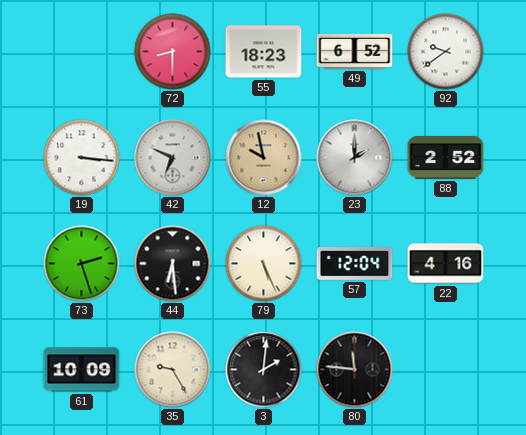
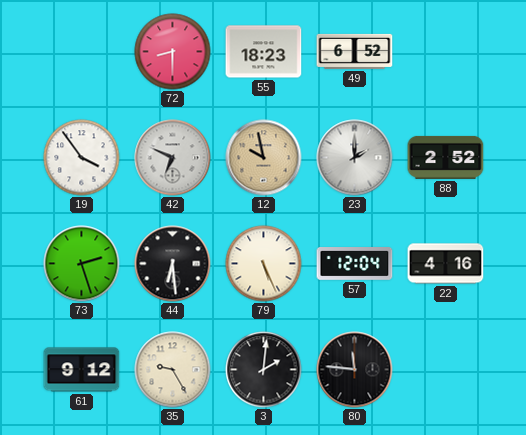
92: 9:39 -> none (446, 52)
19: 3:16 -> 3:54 (82, 158)
61: 10:09 -> 9:12 (82, 370)
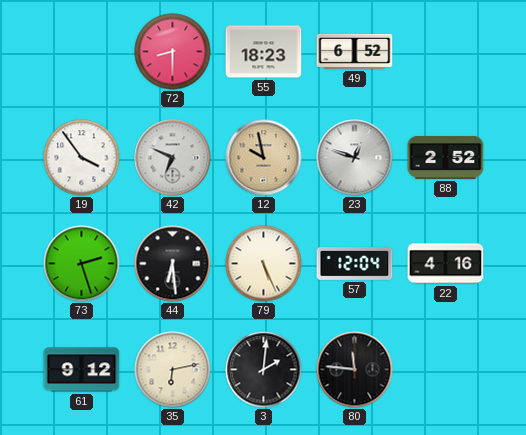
23: 2:00 -> 12:48 (355, 158)
35: 9:25 -> 6:13 (173, 370)
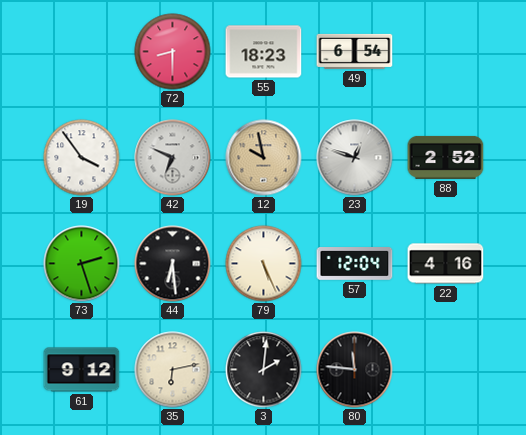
49: 6:52 -> 6:54 (355, 51)
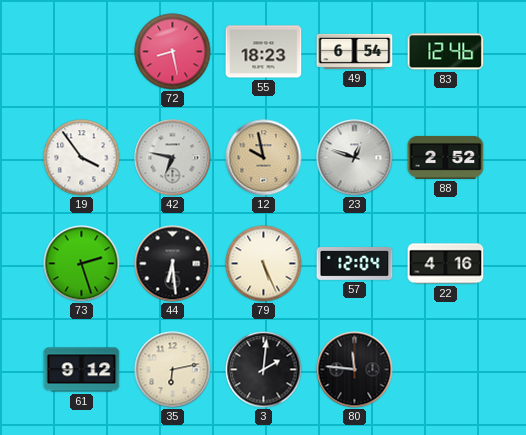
72: 8:30 -> 8:28 (173, 52)
83: none -> 12:46 (446, 52)
42: 6:49 -> 6:47 (173, 158)
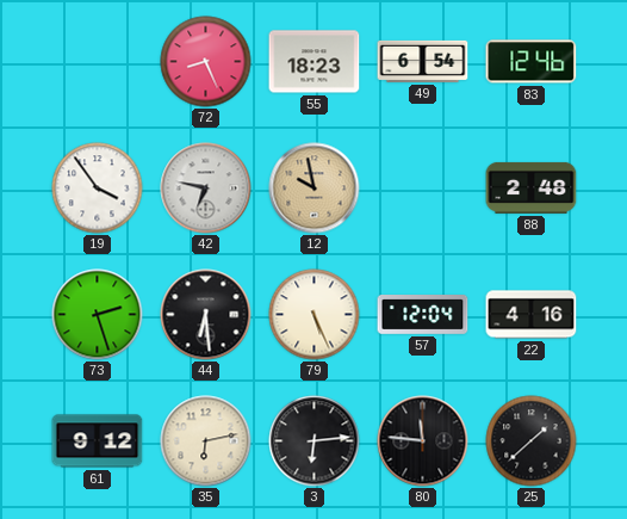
72: 8:28 -> 8:26 (206, 62)
23: 12:48 -> none (355, 158)
88: 2:52 -> 2:48 (532, 187)
3: 2:01 -> 6:14 (315, 441)
25: none -> 1:38 (532, 441)
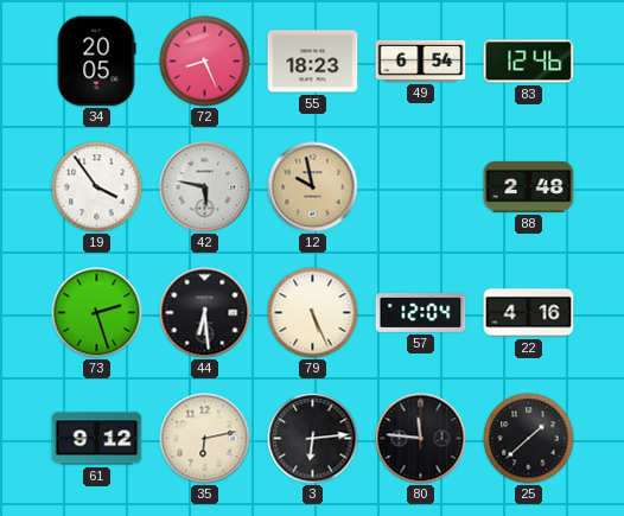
34: none -> 20:05 (96, 62)
42: 6:47 -> 5:47 (205, 187)
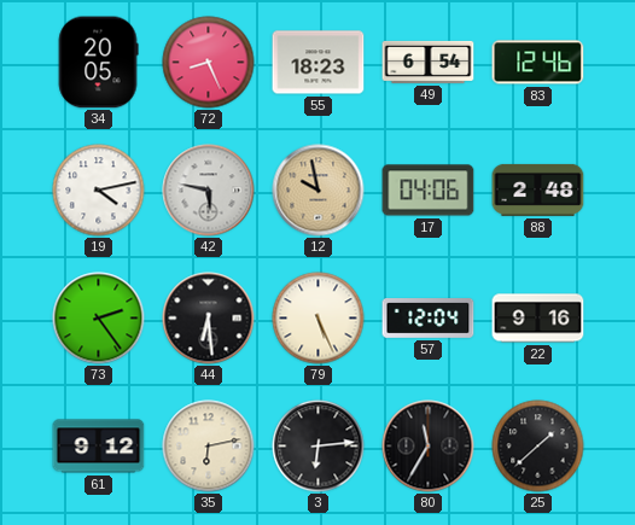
19: 3:54 -> 4:13 (99, 191)
17: none -> 04:06 (429, 191)
73: 2:27 -> 2:24 (99, 319)
22: 4:16 -> 9:16 (538, 319)
80: 11:46 -> 11:35 (429, 447)
